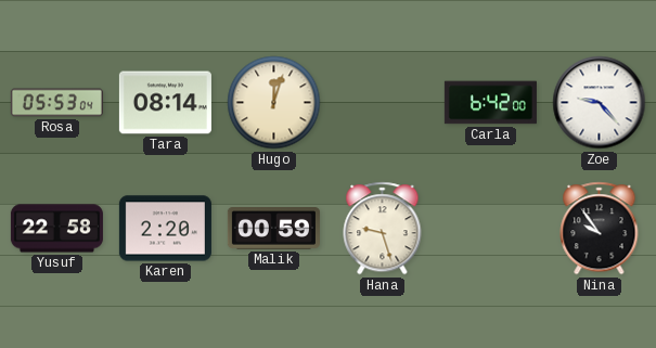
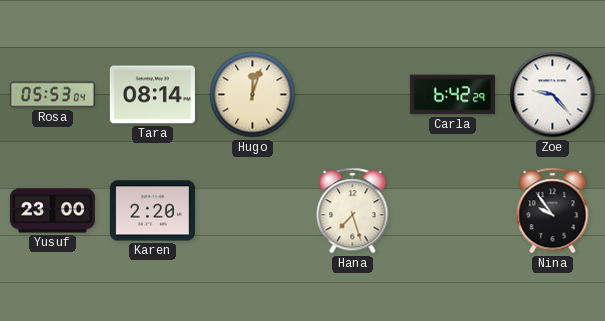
Carla: 6:42:00 -> 6:42:29 (452, 95)
Yusuf: 22:58 -> 23:00 (52, 211)
Malik: 00:59 -> none (273, 229)
Hana: 9:27 -> 7:27 (353, 211)
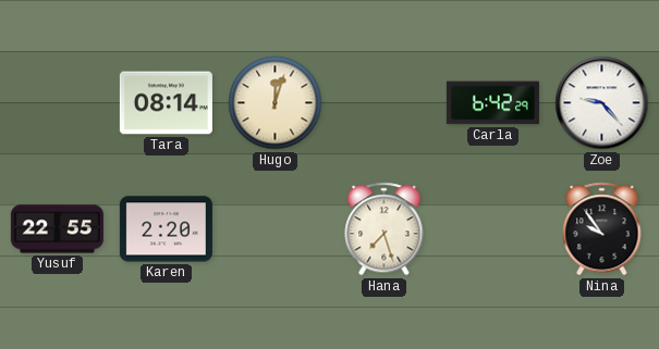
Rosa: 05:53 -> none (52, 95)
Yusuf: 23:00 -> 22:55 (57, 229)
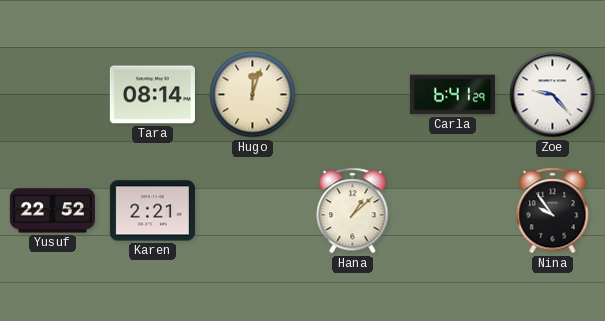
Carla: 6:42 -> 6:41 (452, 95)
Yusuf: 22:55 -> 22:52 (52, 211)
Karen: 2:20 -> 2:21 (152, 211)
Hana: 7:27 -> 1:08 (353, 211)
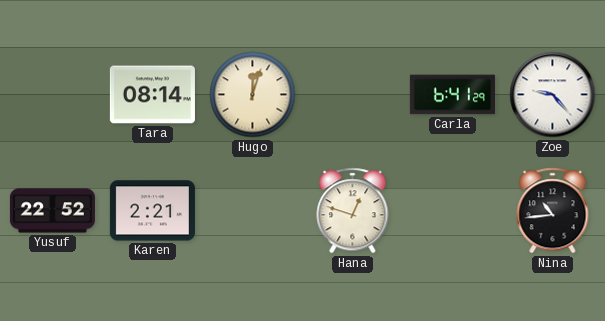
Hana: 1:08 -> 12:48 (353, 211)
Nina: 9:54 -> 10:44 (553, 211)
